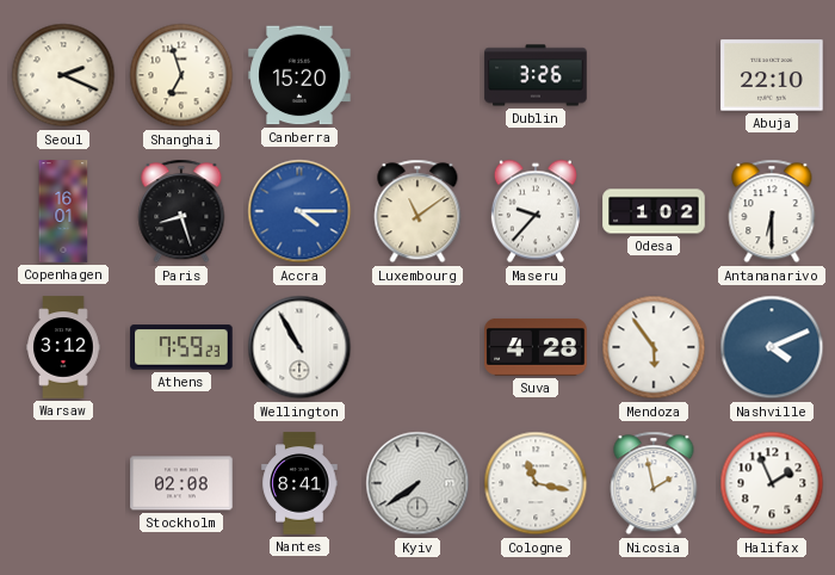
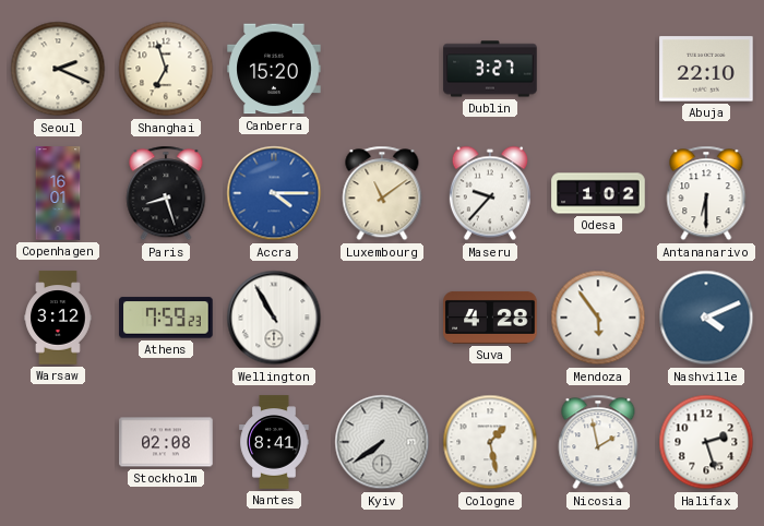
Dublin: 3:26 -> 3:27 (490, 69)
Cologne: 11:17 -> 1:28 (490, 442)
Halifax: 1:56 -> 2:27 (706, 442)
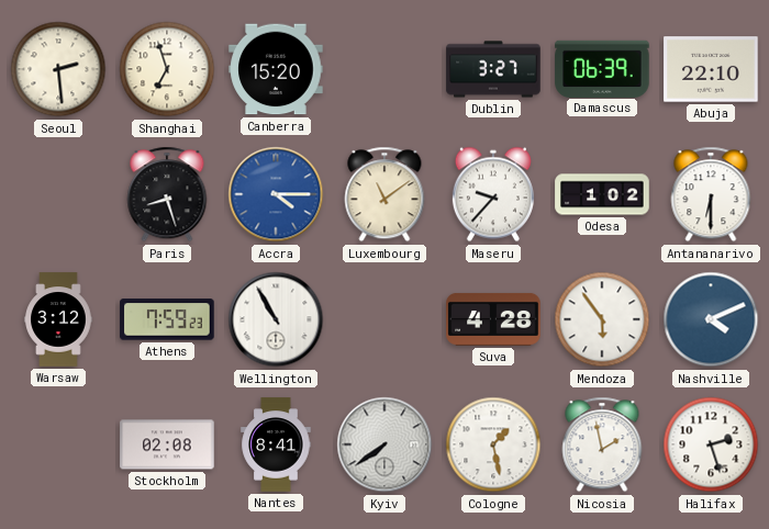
Seoul: 2:19 -> 2:29 (58, 69)
Damascus: none -> 06:39 (602, 68)
Copenhagen: 16:01 -> none (58, 193)
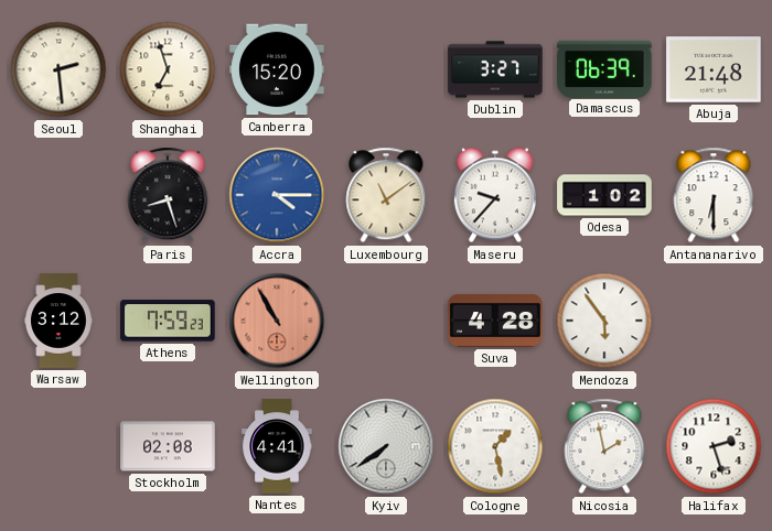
Abuja: 22:10 -> 21:48 (714, 69)
Wellington dial: white -> salmon (277, 321)
Nashville: 4:11 -> none (711, 319)
Nantes: 8:41 -> 4:41 (277, 446)
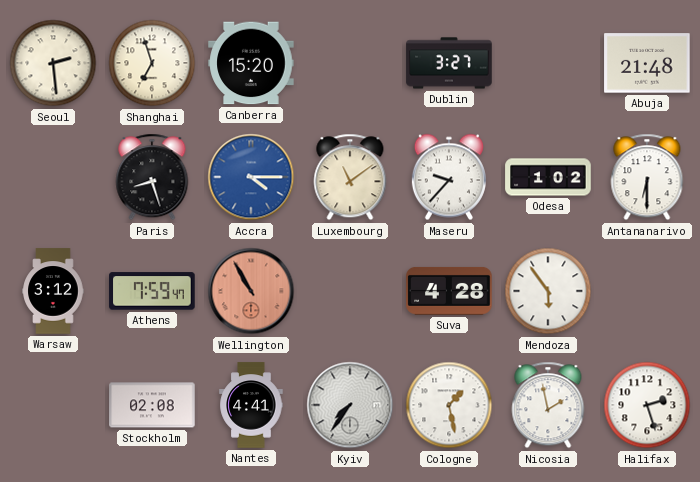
Damascus: 06:39 -> none (604, 68)
Athens: 7:59:23 -> 7:59:47 (152, 291)
Kyiv: 7:39 -> 7:36 (350, 405)
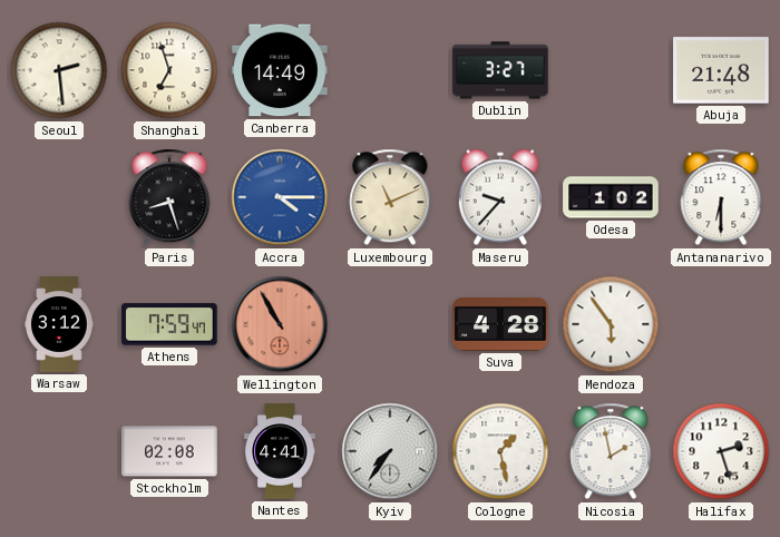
Canberra: 15:20 -> 14:49 (280, 70)
Luxembourg: 11:09 -> 11:11 (390, 197)
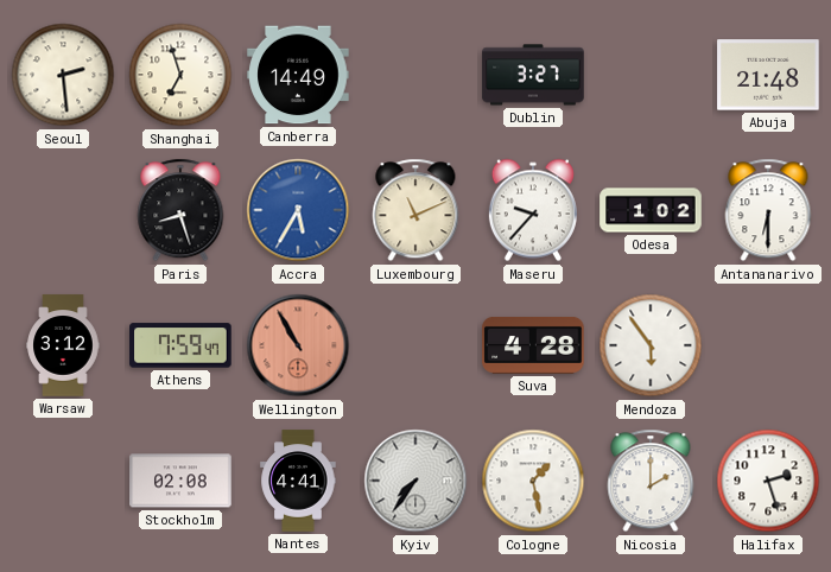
Accra: 4:15 -> 5:35 (298, 210)
Nicosia: 1:58 -> 2:00 (651, 481)
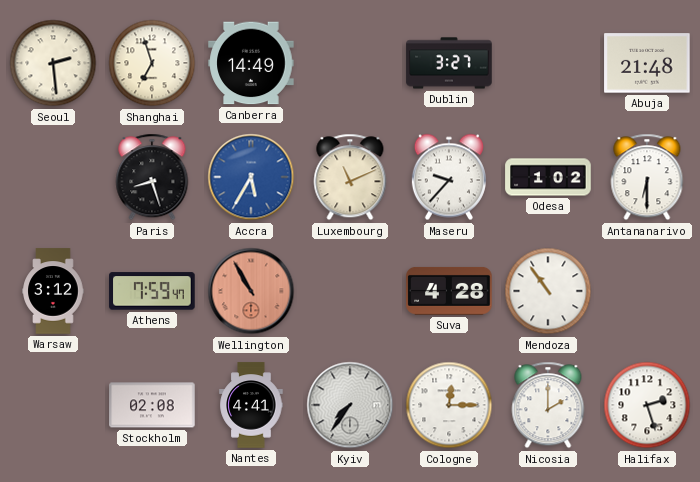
Mendoza: 5:54 -> 10:54 (548, 291)
Cologne: 1:28 -> 12:15 (449, 405)
